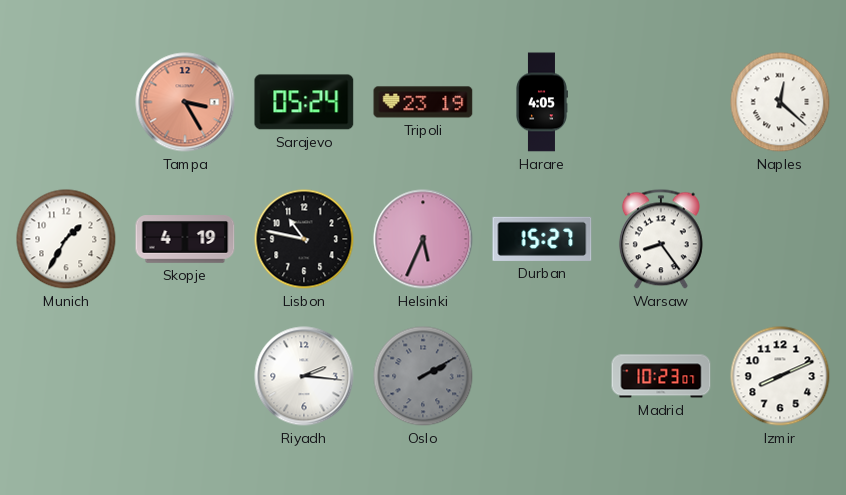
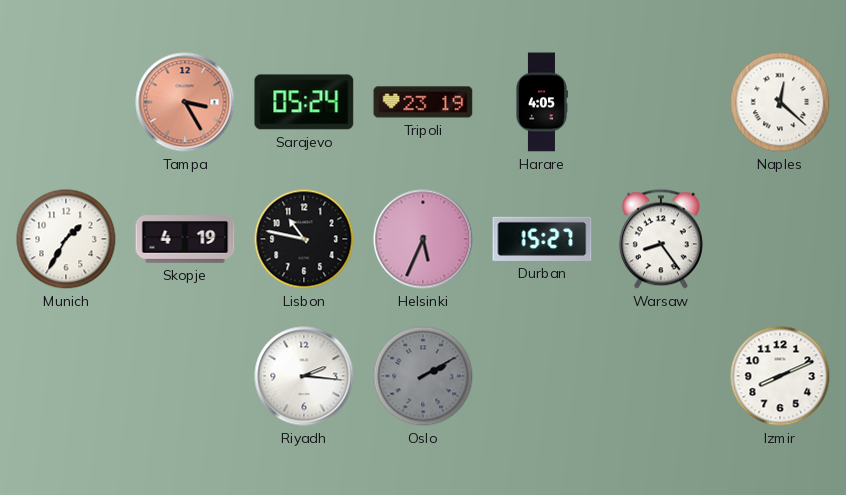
Madrid: 10:23 -> none (661, 376)
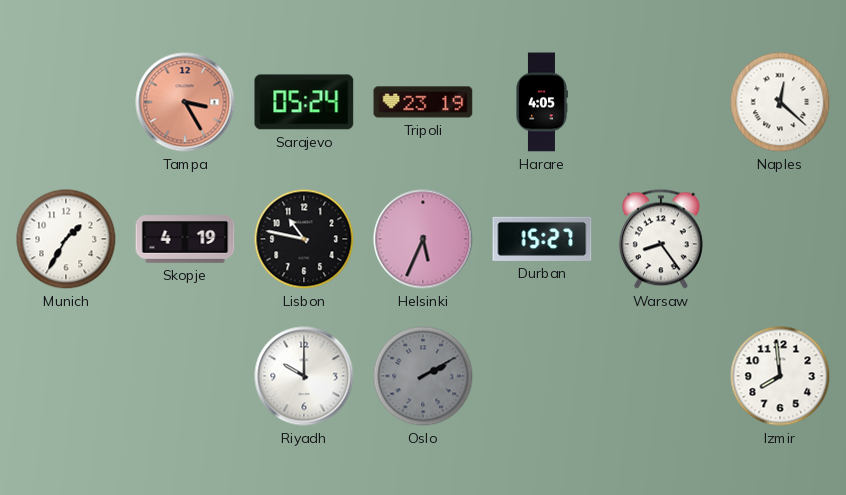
Riyadh: 2:16 -> 10:00 (304, 376)
Izmir: 8:11 -> 7:59 (780, 376)
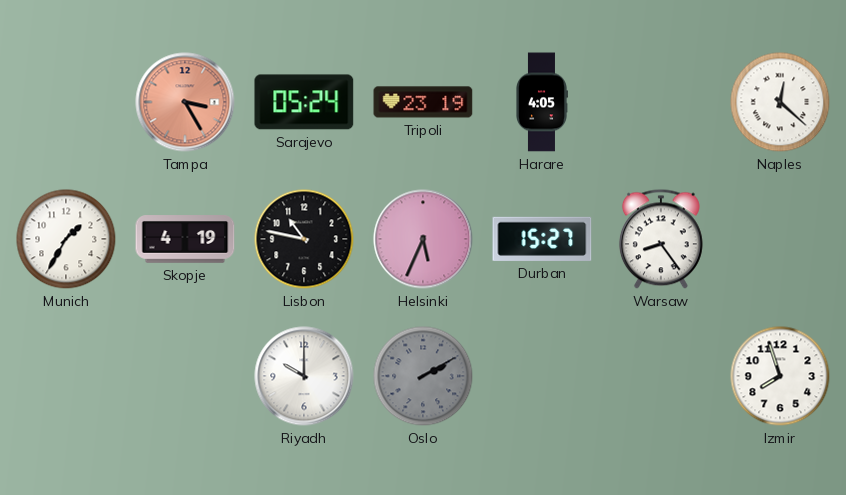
Izmir: 7:59 -> 7:57 (780, 376)
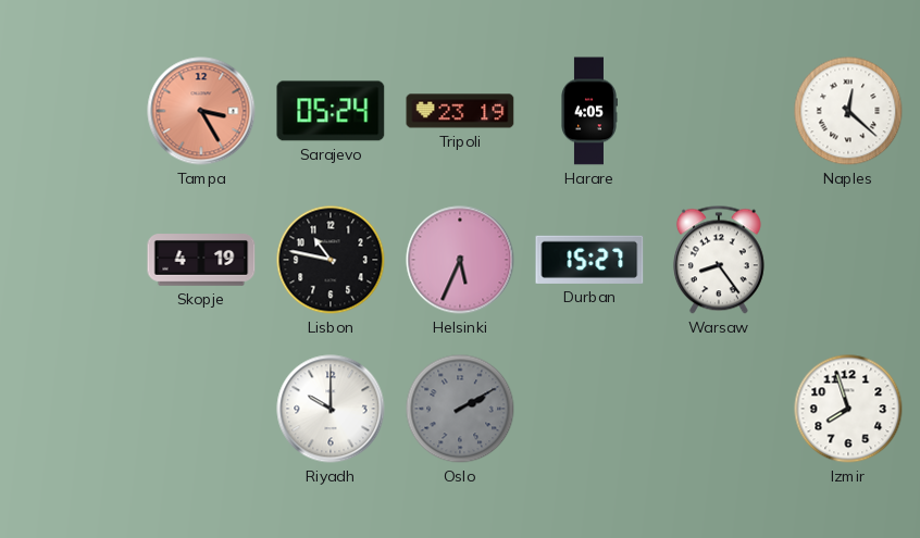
Munich: 1:35 -> none (66, 239)
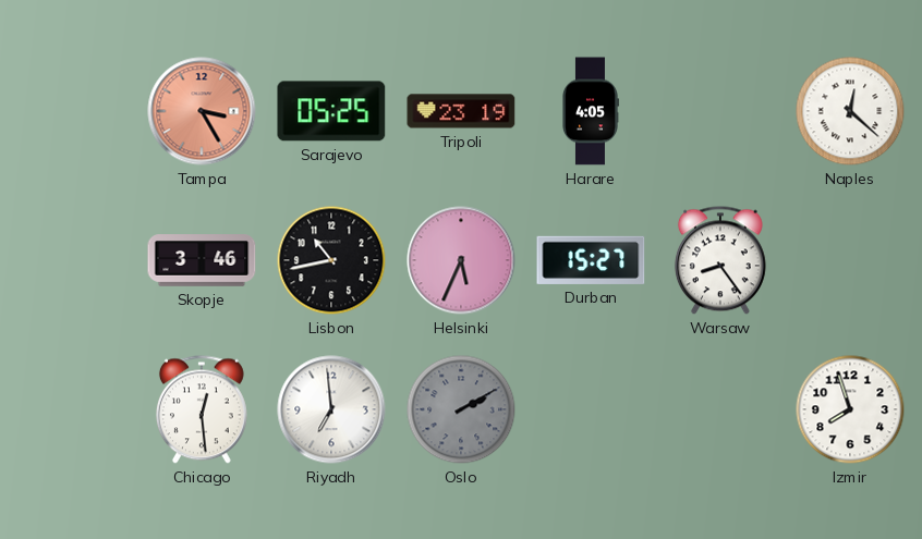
Sarajevo: 05:24 -> 05:25 (331, 111)
Skopje: 4:19 -> 3:46 (202, 260)
Lisbon: 10:47 -> 10:43 (331, 260)
Chicago: none -> 12:29 (202, 409)
Riyadh: 10:00 -> 6:59 (331, 409)
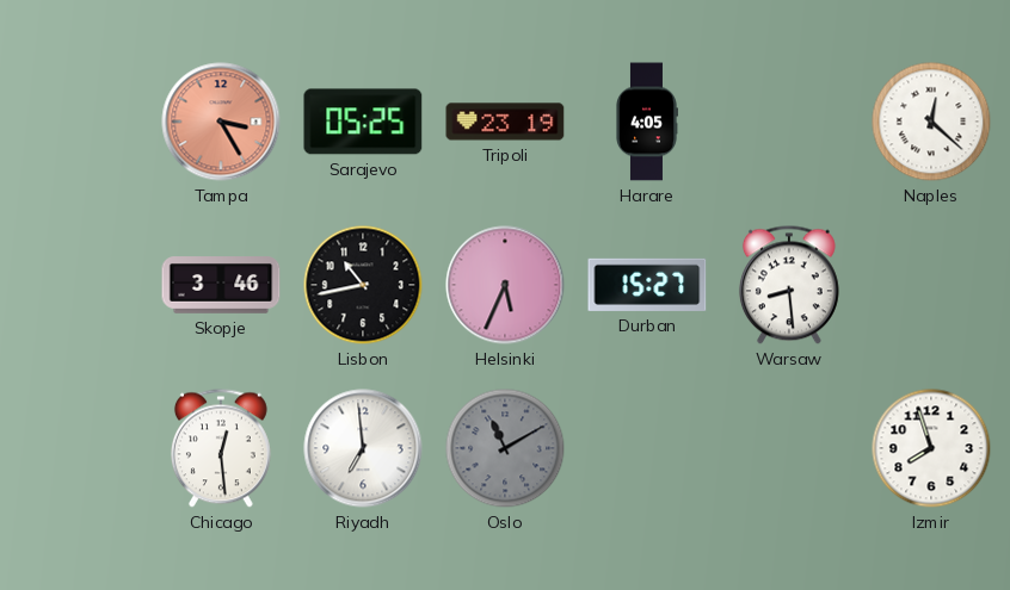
Warsaw: 8:24 -> 8:29 (789, 285)
Oslo: 2:10 -> 11:10 (505, 448)
